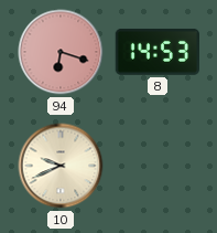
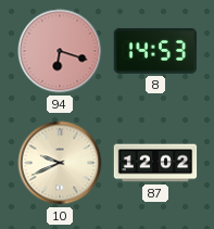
87: none -> 12:02 (155, 163)
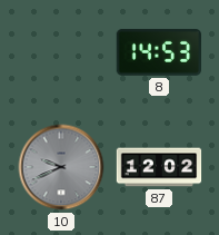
94: 6:18 -> none (60, 51)
10 dial: cream -> grey (61, 167)
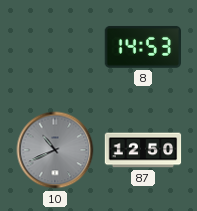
10: 9:41 -> 10:41 (55, 150)
87: 12:02 -> 12:50 (143, 150)
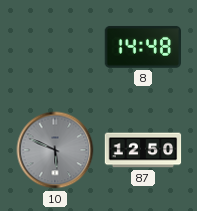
8: 14:53 -> 14:48 (143, 47)
10: 10:41 -> 5:49 (55, 150)
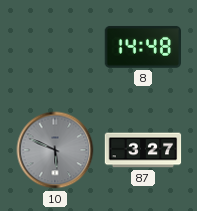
87: 12:50 -> 3:27 (143, 150)
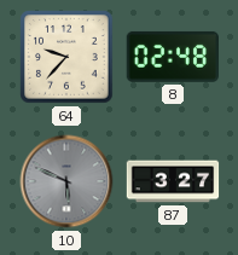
64: none -> 9:37 (66, 57)
8: 14:48 -> 02:48 (173, 57)
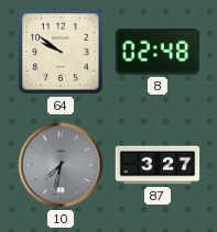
64: 9:37 -> 9:51 (61, 52)
10: 5:49 -> 7:32 (61, 165)
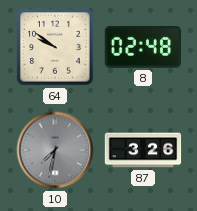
87: 3:27 -> 3:26 (143, 150)
